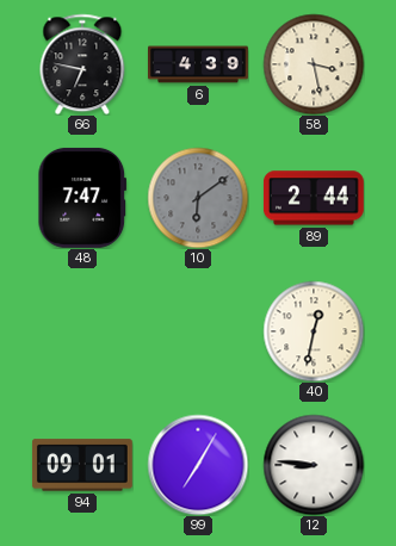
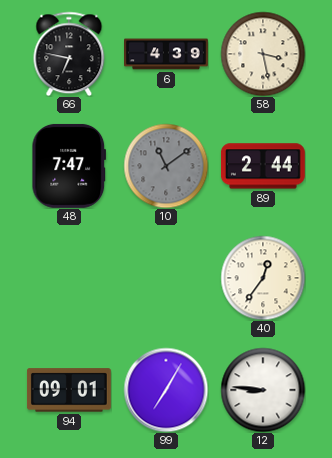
10: 6:09 -> 11:09 (166, 166)
40: 12:32 -> 12:36 (263, 278)
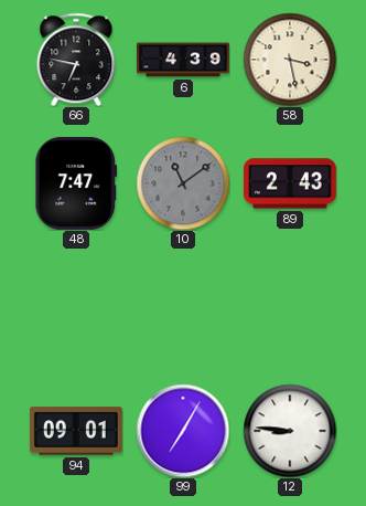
89: 2:44 -> 2:43 (290, 183)
40: 12:36 -> none (263, 278)
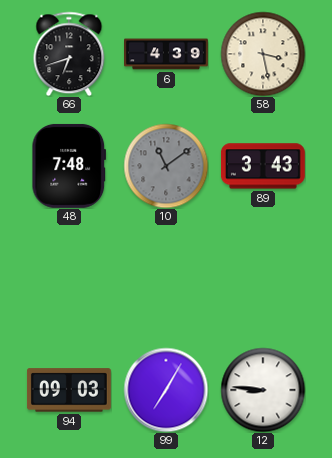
66: 6:47 -> 6:42 (69, 54)
48: 7:47 -> 7:48 (69, 166)
89: 2:43 -> 3:43 (263, 166)
94: 09:01 -> 09:03 (69, 390)
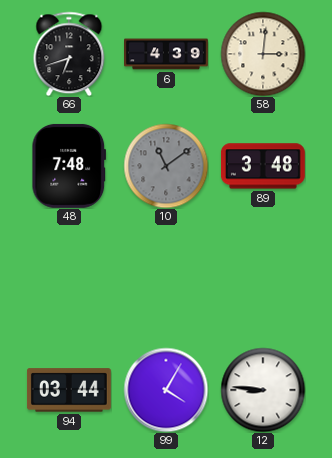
58: 3:28 -> 3:01 (263, 54)
89: 3:43 -> 3:48 (263, 166)
94: 09:03 -> 03:44 (69, 390)
99: 7:05 -> 4:05 (166, 390)
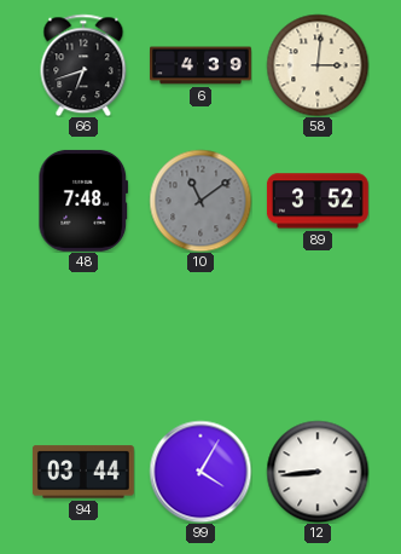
89: 3:48 -> 3:52 (318, 201)
12: 8:46 -> 8:44 (318, 472)
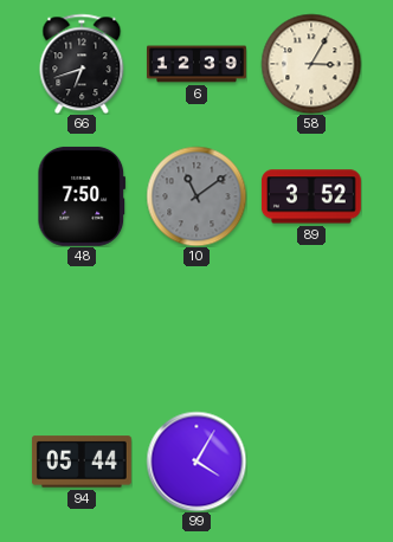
6: 4:39 -> 12:39 (198, 64)
58: 3:01 -> 3:05 (311, 64)
48: 7:48 -> 7:50 (82, 196)
94: 03:44 -> 05:44 (82, 462)
12: 8:44 -> none (318, 472)
